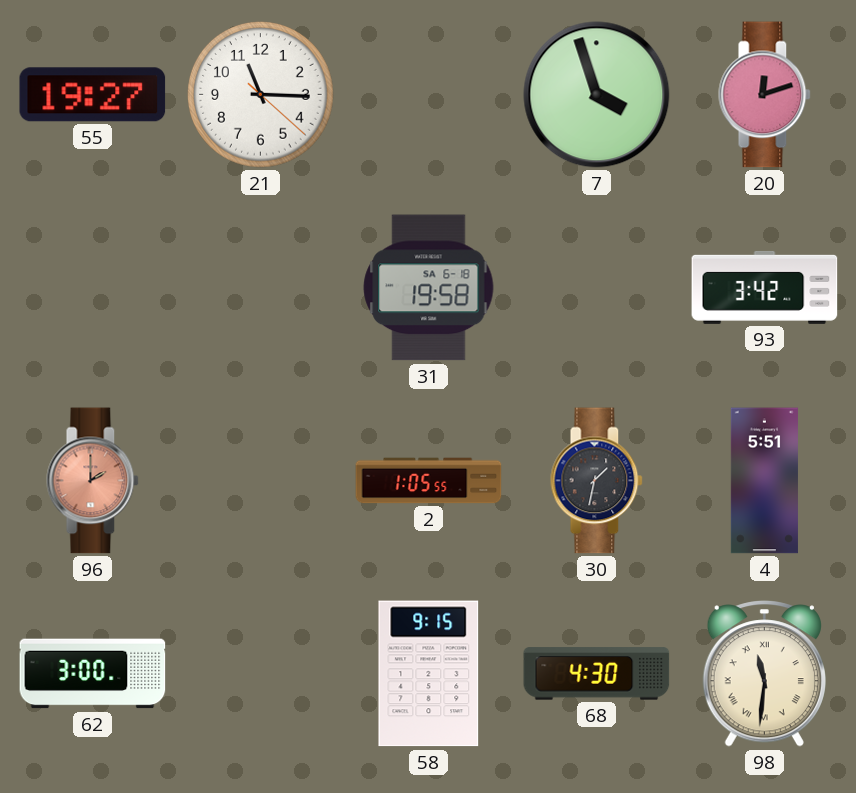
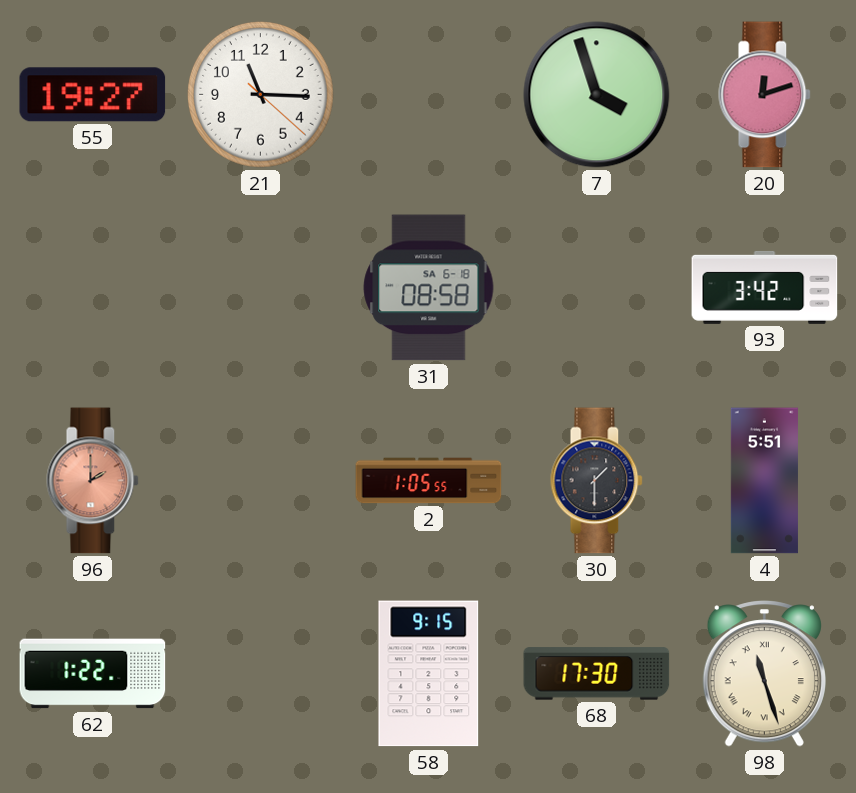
31: 19:58 -> 08:58 (429, 288)
30: 1:32 -> 1:30 (597, 481)
62: 3:00 -> 1:22 (93, 674)
68: 4:30 -> 17:30 (597, 674)
98: 11:31 -> 11:27 (764, 674)
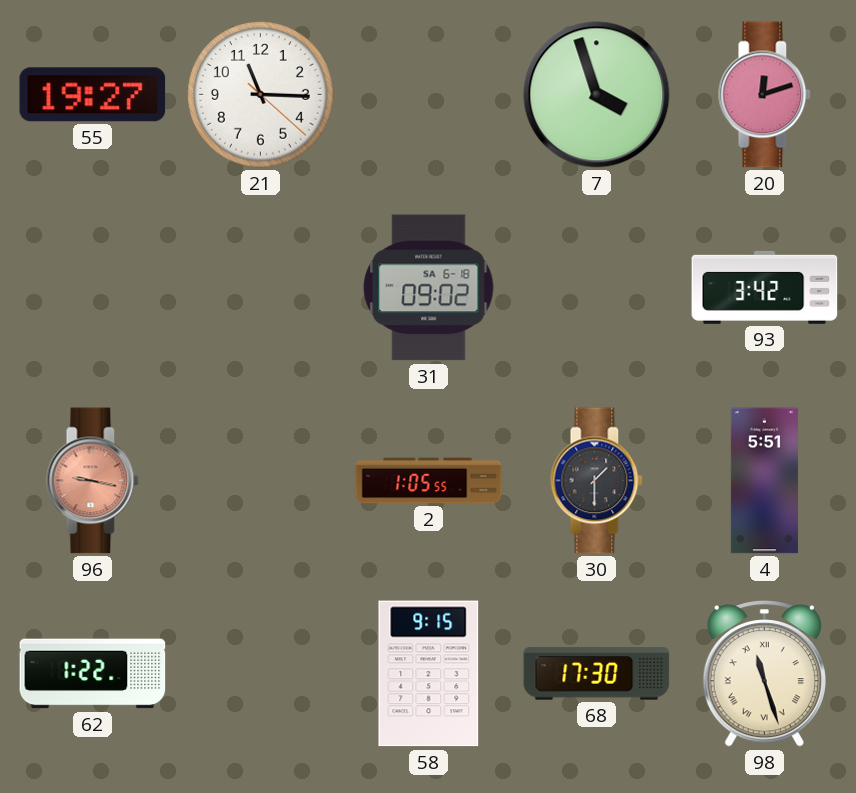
31: 08:58 -> 09:02 (429, 288)
96: 2:00 -> 9:17 (93, 481)
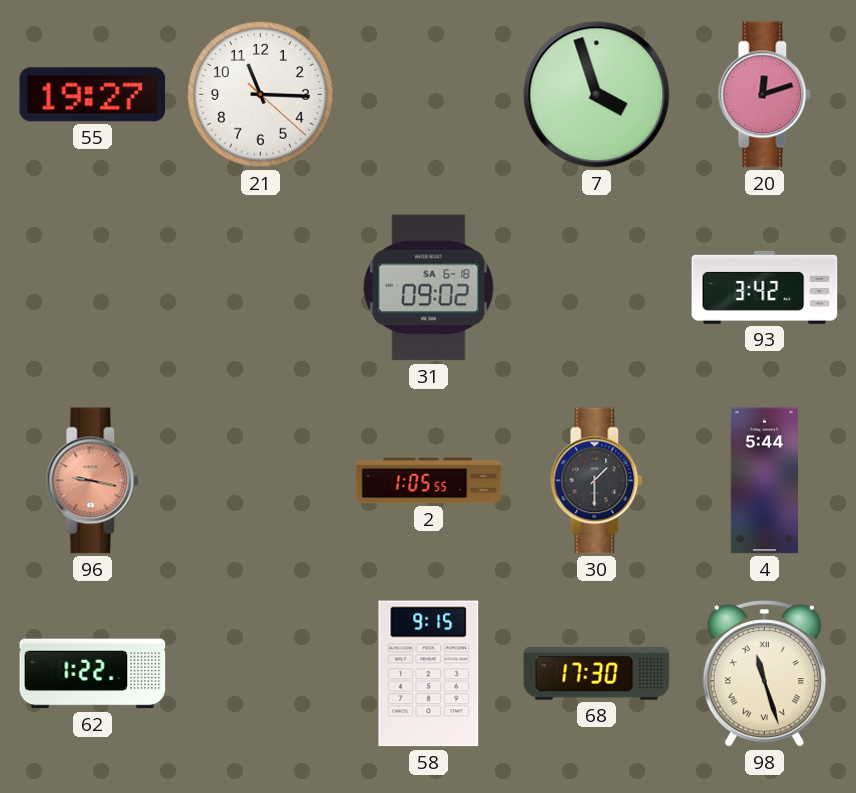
4: 5:51 -> 5:44 (764, 481)
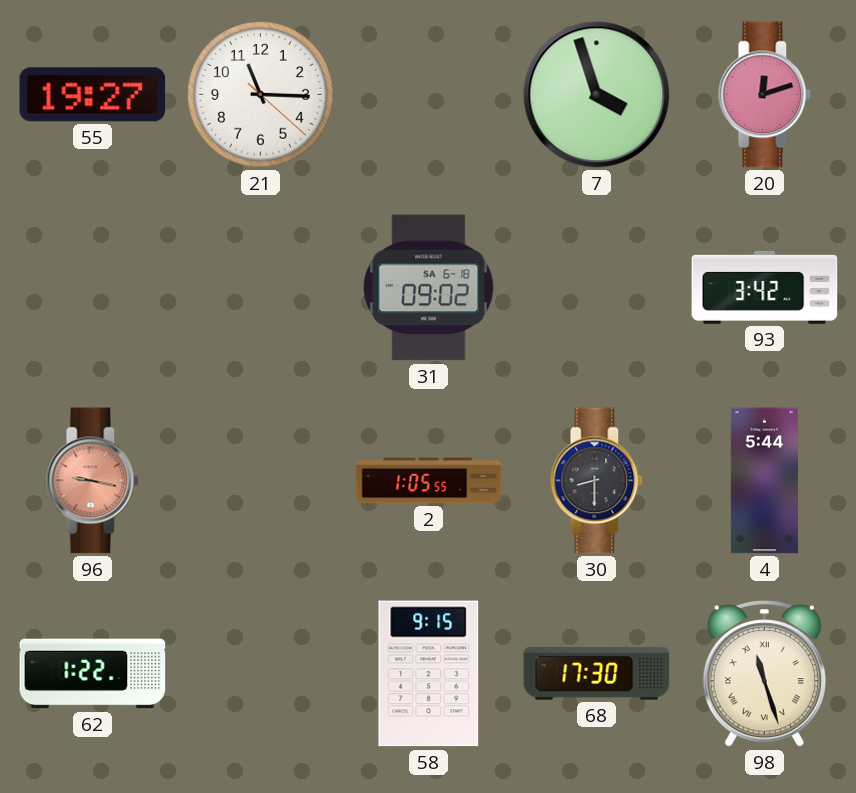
30: 1:30 -> 8:30 (597, 481)
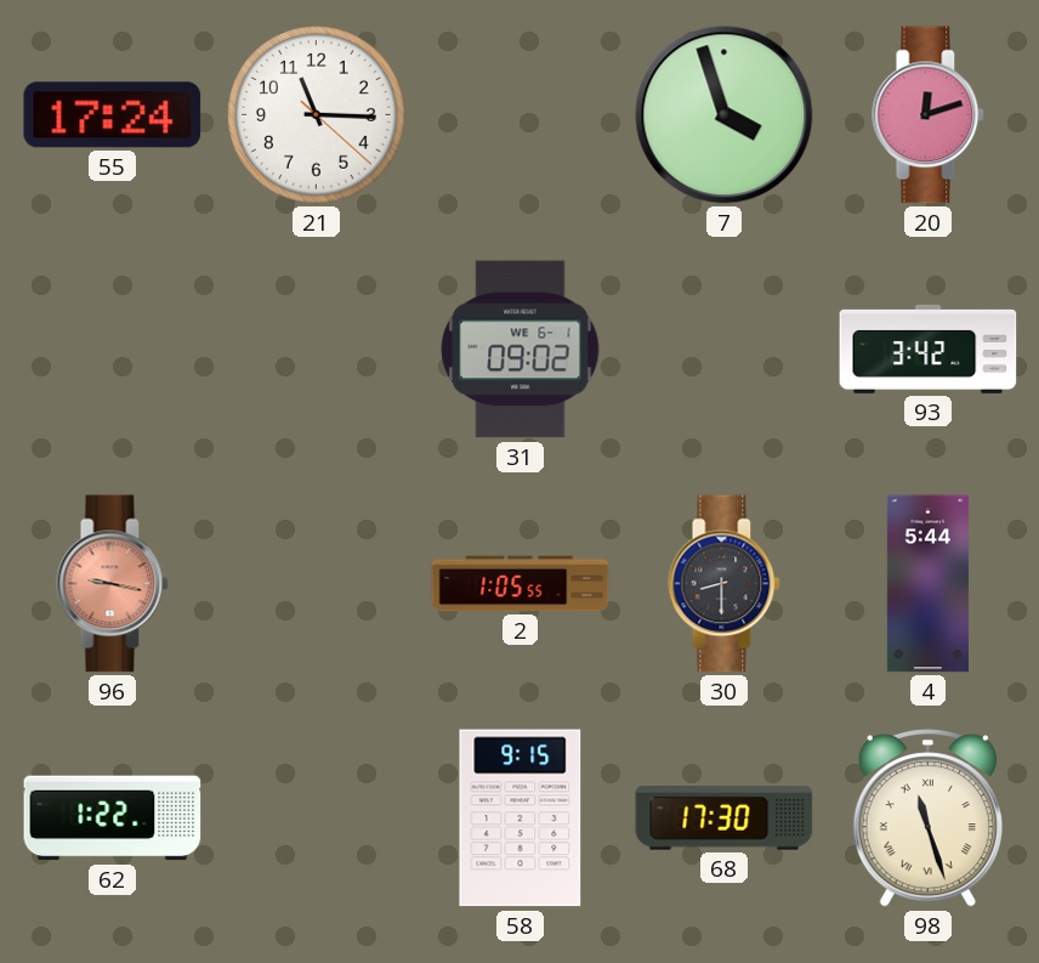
55: 19:27 -> 17:24 (113, 115)
31 date: SA 6-18 -> WE 6-1 (521, 350)
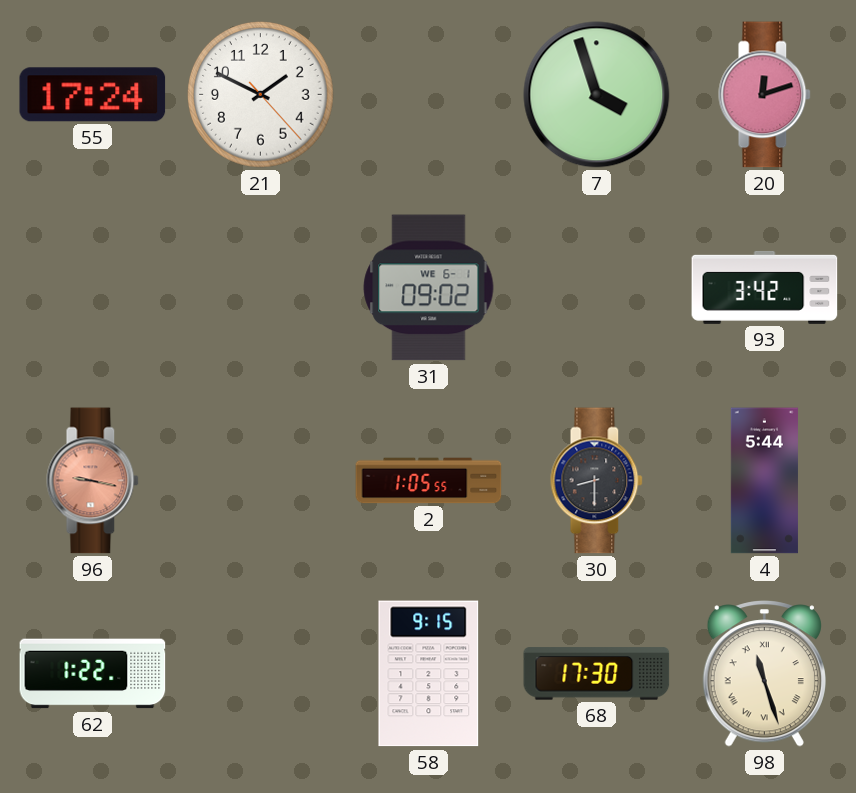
21: 11:15 -> 1:49 (261, 95)
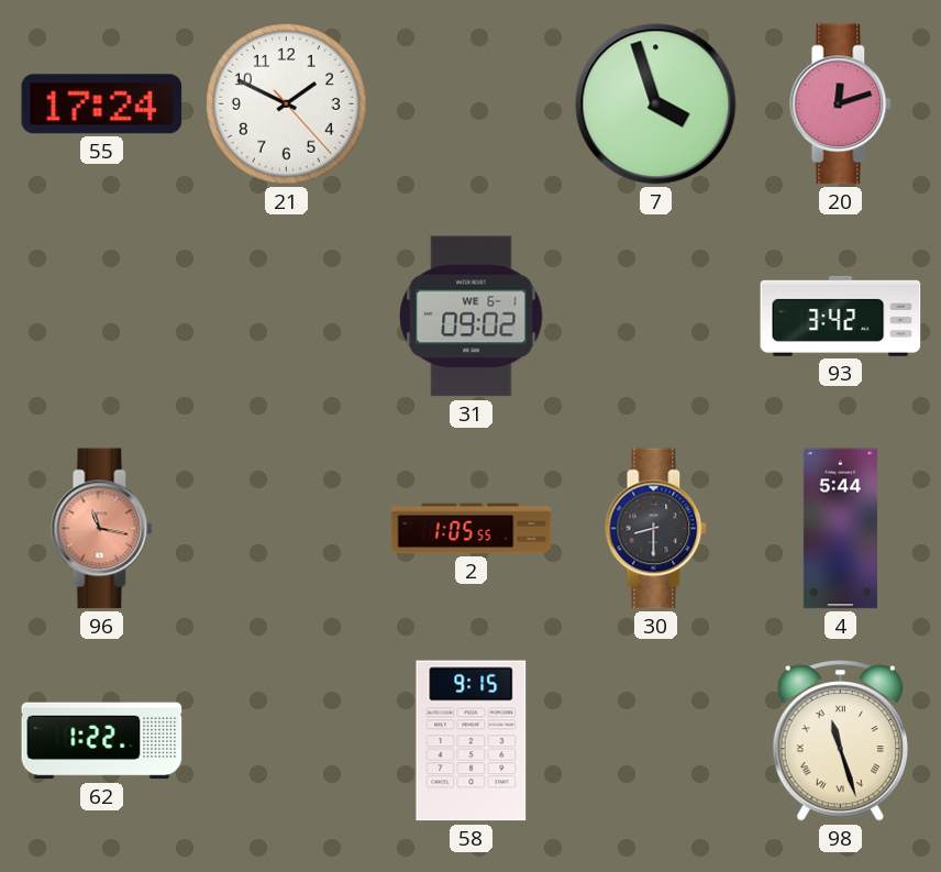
96: 9:17 -> 11:17 (102, 529)
68: 17:30 -> none (597, 674)
